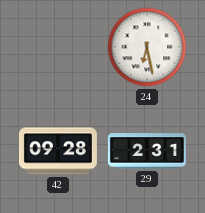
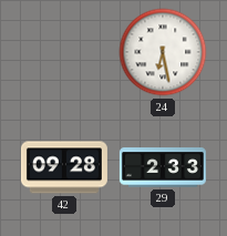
29: 2:31 -> 2:33 (163, 167)
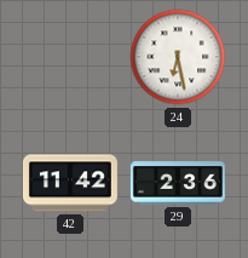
42: 09:28 -> 11:42 (70, 183)
29: 2:33 -> 2:36 (178, 183)
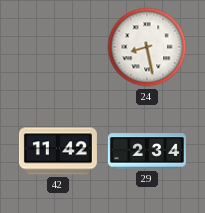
24: 6:28 -> 8:28 (147, 47)
29: 2:36 -> 2:34 (147, 151)
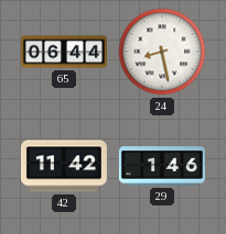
65: none -> 06:44 (64, 52)
29: 2:34 -> 1:46 (162, 166)
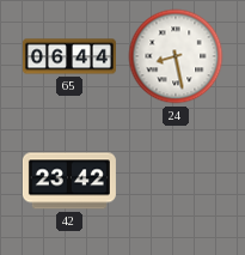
42: 11:42 -> 23:42 (69, 181)
29: 1:46 -> none (162, 166)
